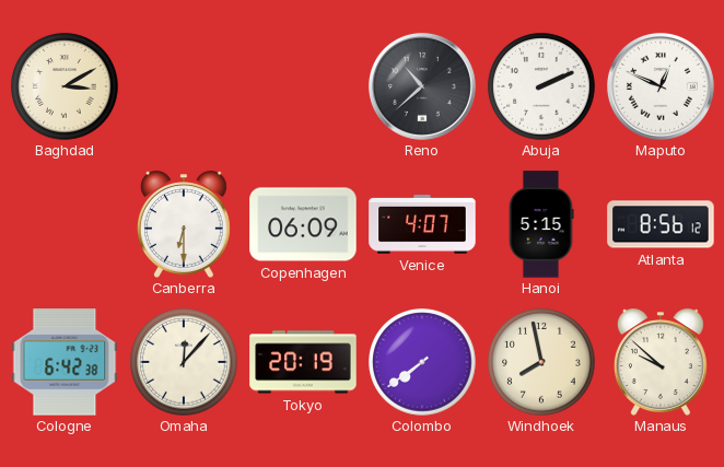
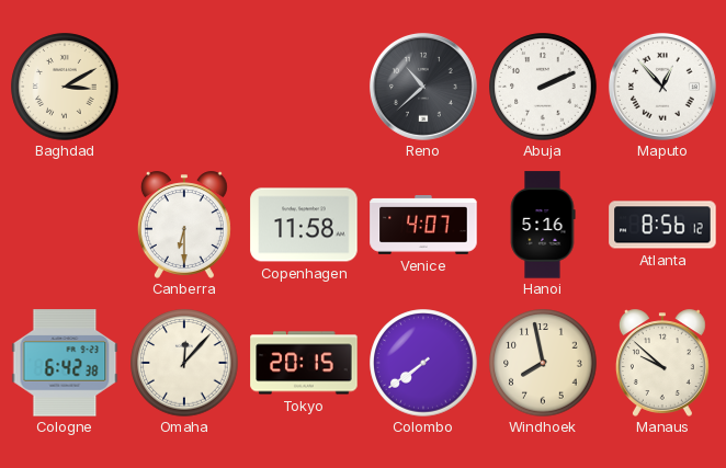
Maputo: 12:49 -> 12:53 (662, 87)
Copenhagen: 06:09 -> 11:58 (304, 225)
Hanoi: 5:15 -> 5:16 (543, 225)
Tokyo: 20:19 -> 20:15 (304, 363)
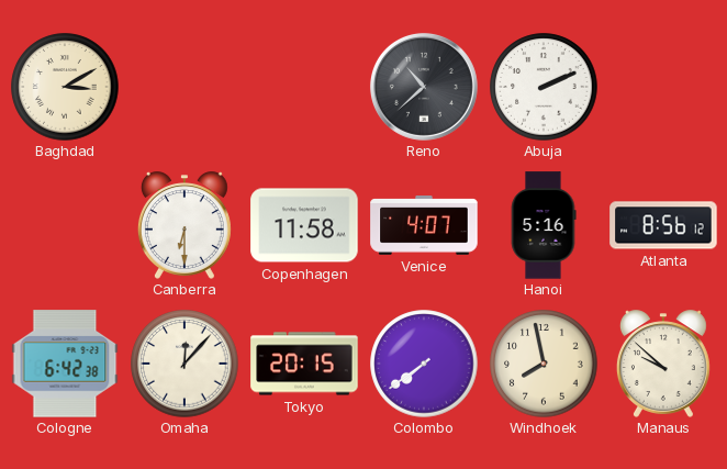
Maputo: 12:53 -> none (662, 87)
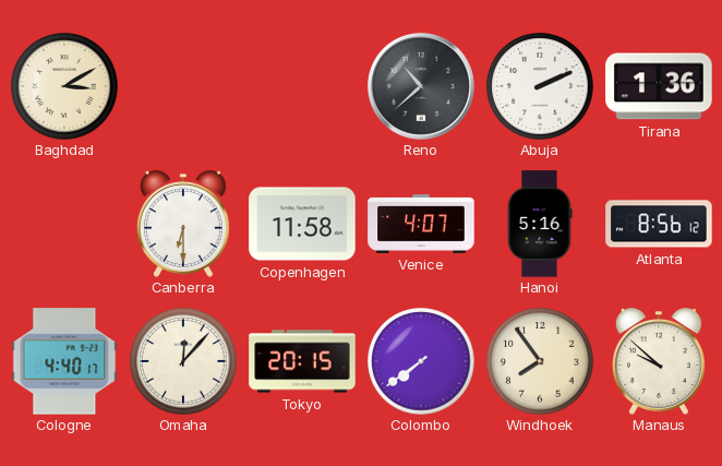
Tirana: none -> 1:36 (659, 86)
Cologne: 6:42 -> 4:40 (64, 361)
Windhoek: 7:58 -> 7:54 (540, 361)
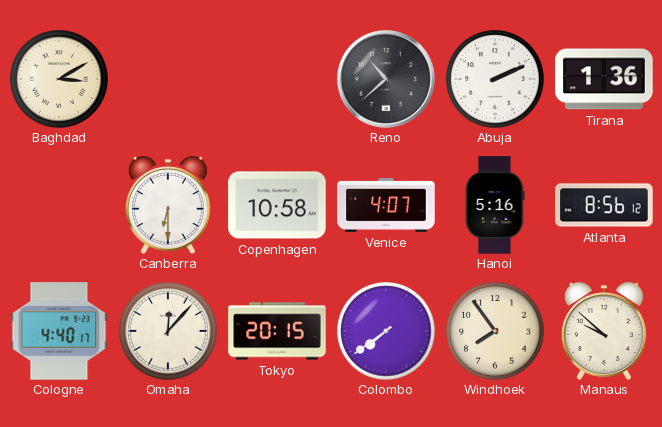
Copenhagen: 11:58 -> 10:58 (277, 205)
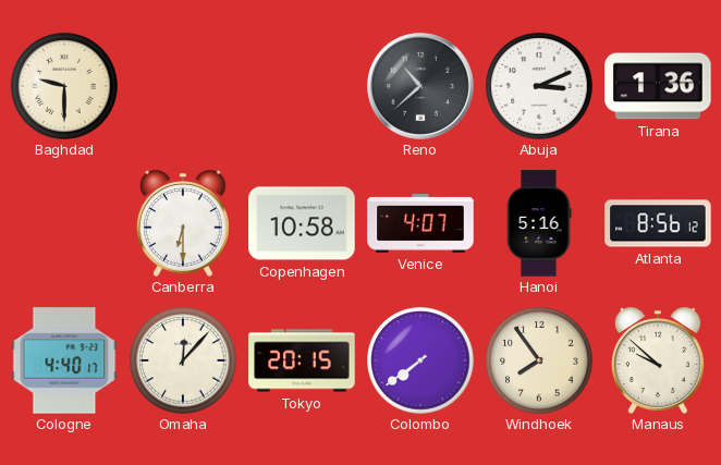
Baghdad: 3:10 -> 9:30 (64, 86)
Abuja: 2:11 -> 3:11 (539, 86)
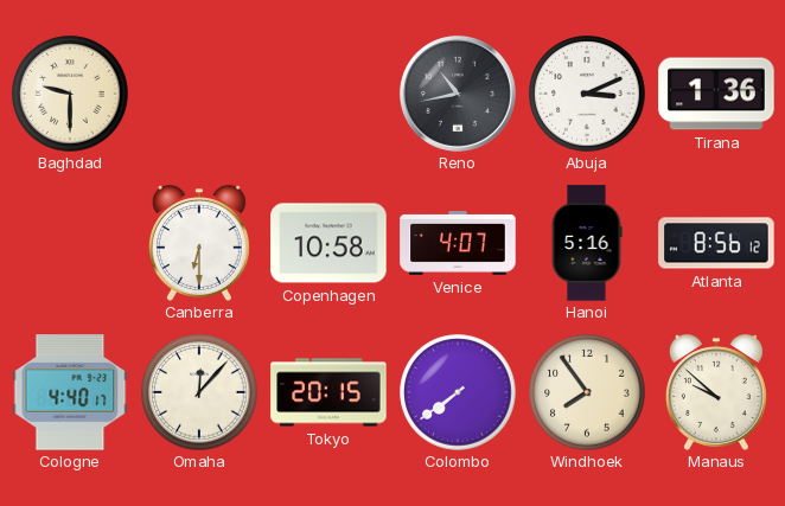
Reno: 10:38 -> 10:43 (458, 94)
